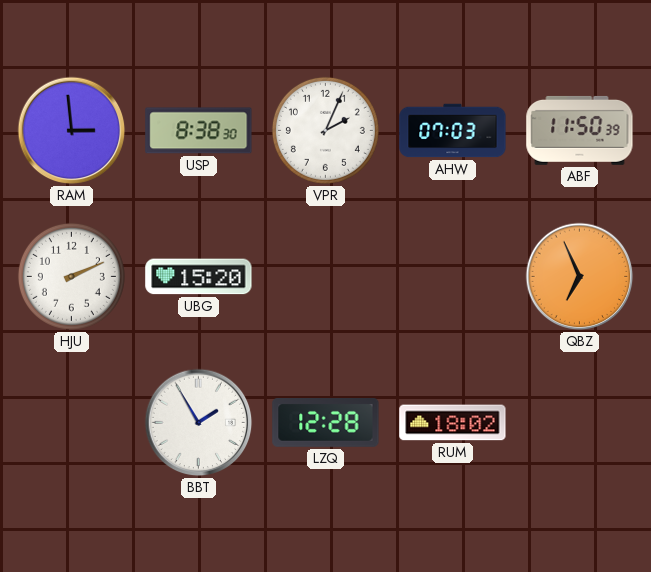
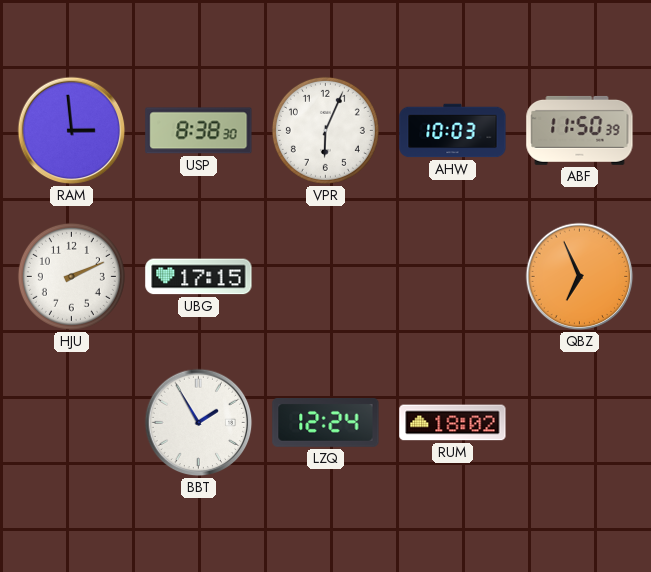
VPR: 2:04 -> 6:04 (325, 130)
AHW: 07:03 -> 10:03 (453, 131)
UBG: 15:20 -> 17:15 (199, 277)
LZQ: 12:28 -> 12:24 (326, 423)
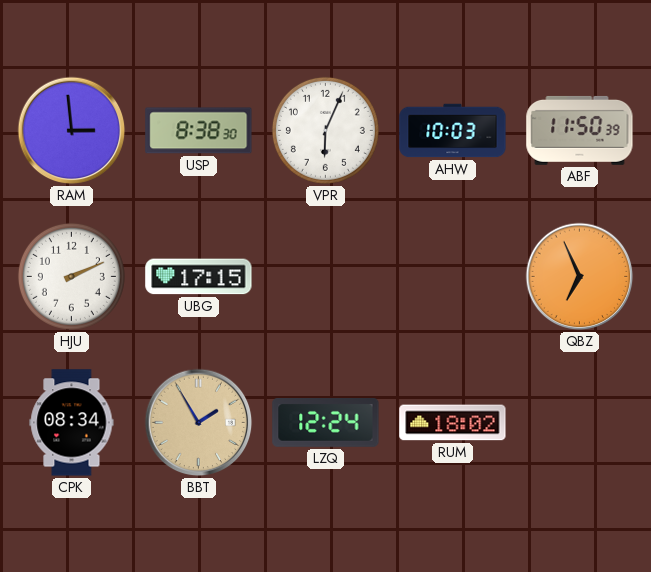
CPK: none -> 08:34 (72, 423)
BBT dial: white -> champagne (199, 423)
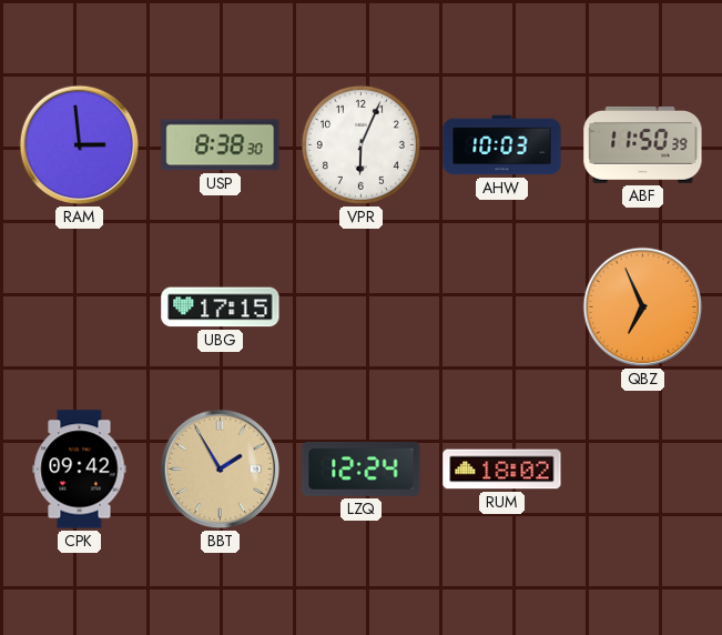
HJU: 2:11 -> none (71, 276)
CPK: 08:34 -> 09:42 (80, 470)
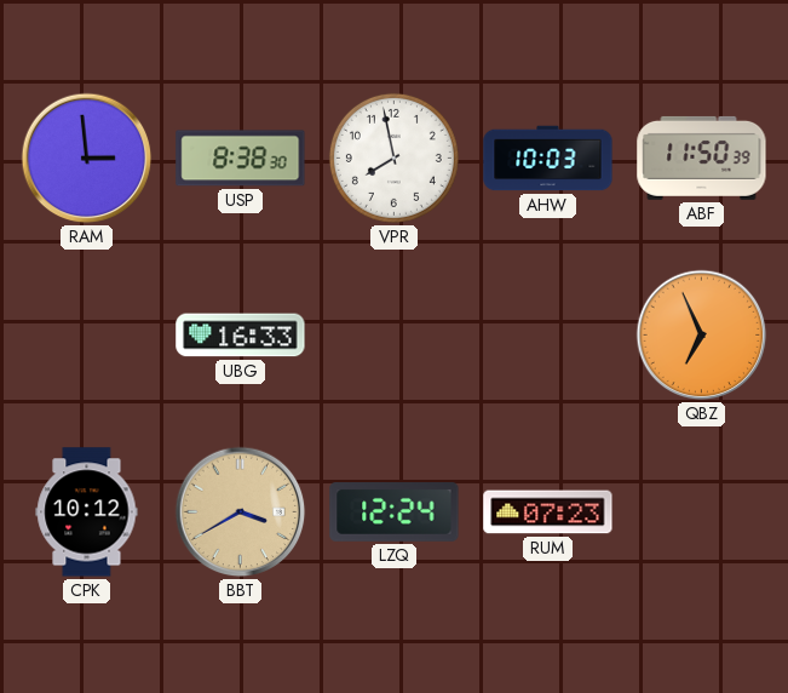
VPR: 6:04 -> 7:58 (393, 157)
UBG: 17:15 -> 16:33 (241, 336)
CPK: 09:42 -> 10:12 (87, 512)
BBT: 1:55 -> 3:40 (241, 512)
RUM: 18:02 -> 07:23 (548, 512)
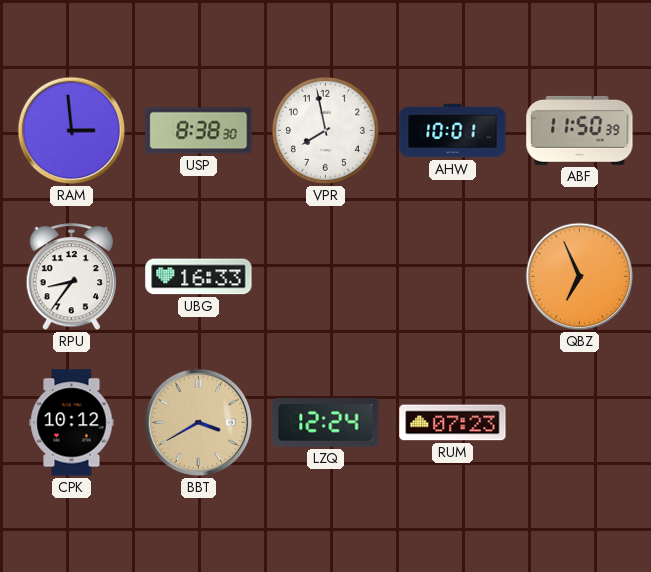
AHW: 10:03 -> 10:01 (453, 131)
RPU: none -> 8:36 (72, 277)
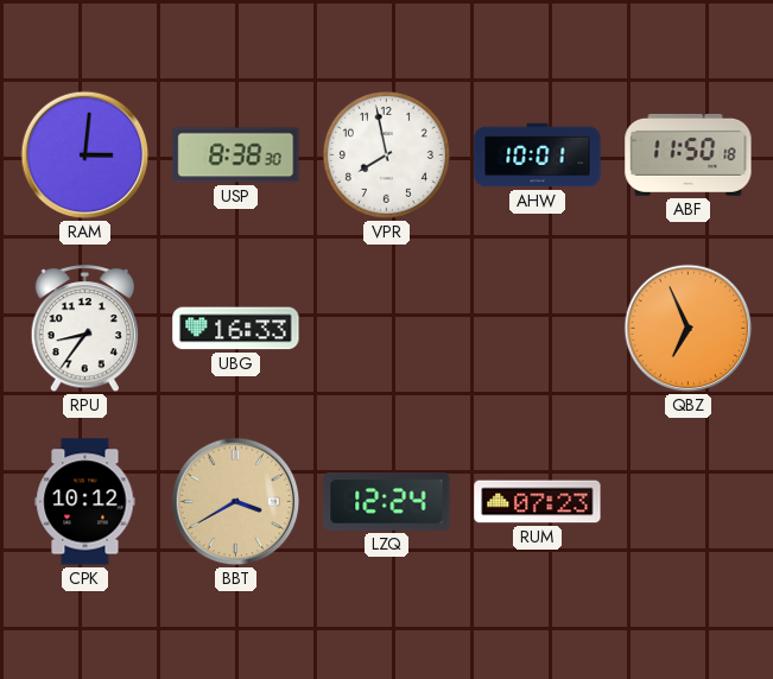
RAM: 2:59 -> 3:01 (85, 156)
ABF: 11:50:39 -> 11:50:18 (689, 154)
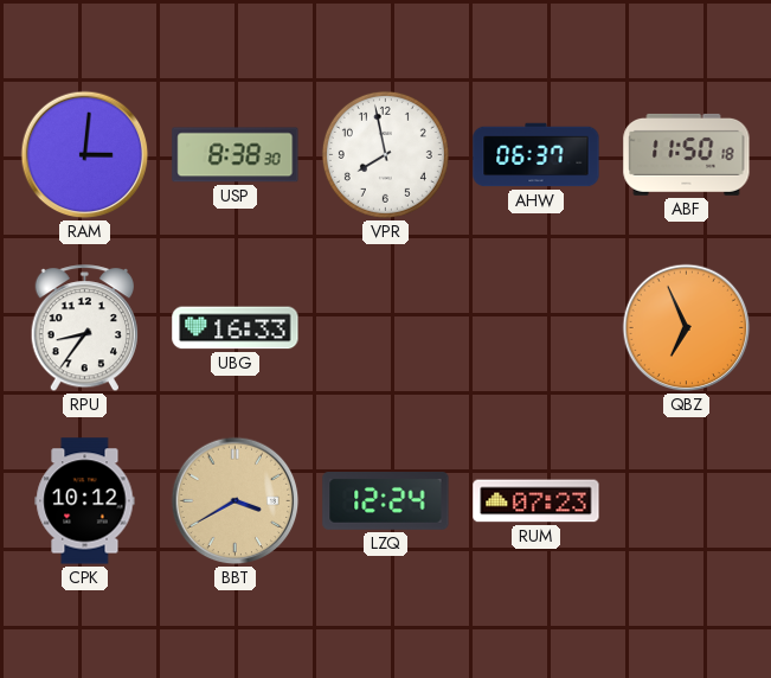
AHW: 10:01 -> 06:37 (537, 155)
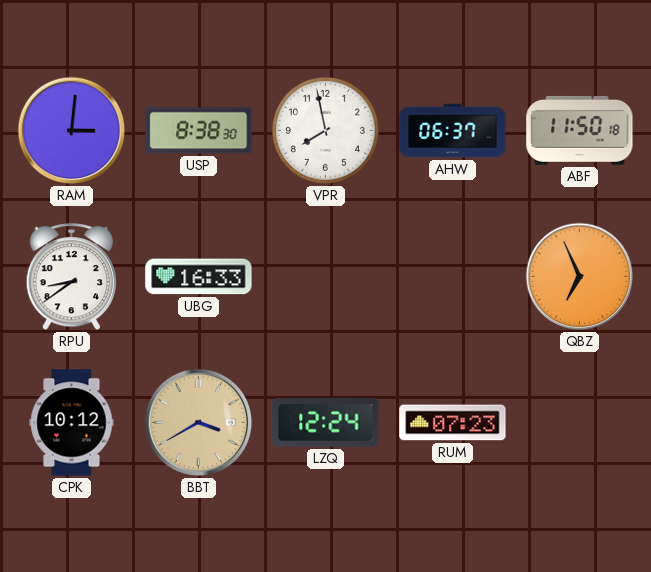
RPU: 8:36 -> 8:39 (72, 277)
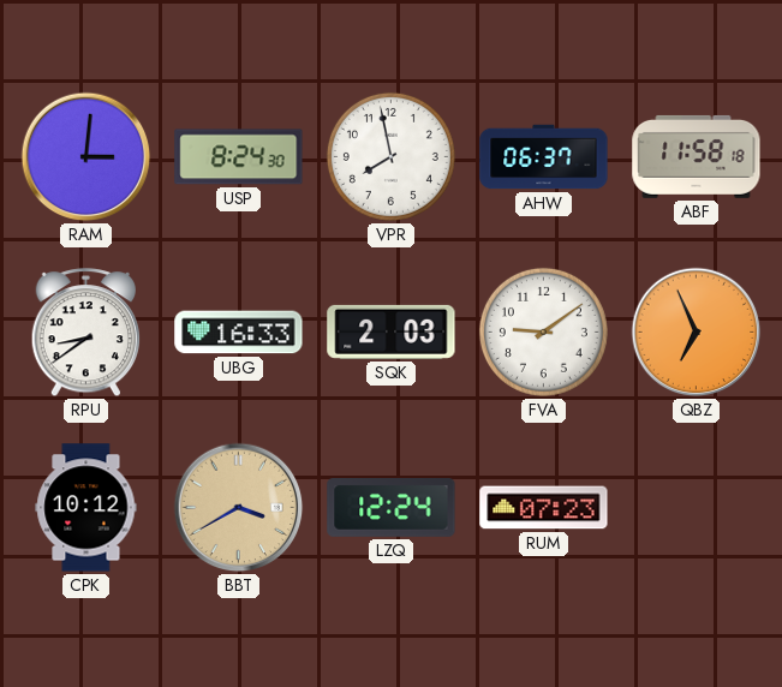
USP: 8:38 -> 8:24 (239, 157)
ABF: 11:50 -> 11:58 (697, 156)
SQK: none -> 2:03 (392, 331)
FVA: none -> 9:09 (543, 331)
